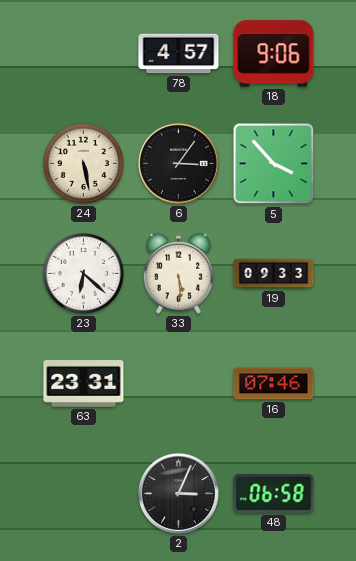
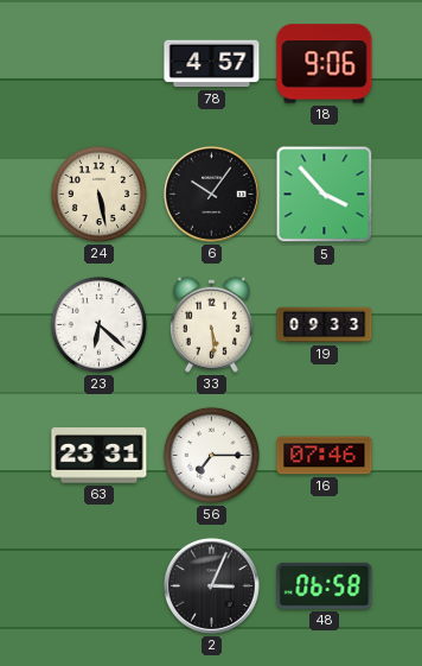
6: 3:06 -> 10:06 (211, 194)
56: none -> 7:15 (211, 455)
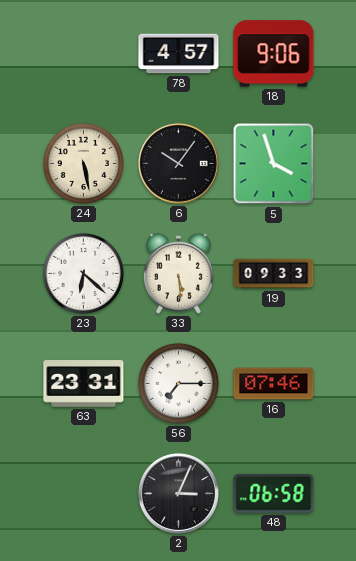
5: 3:53 -> 3:57 (274, 164)
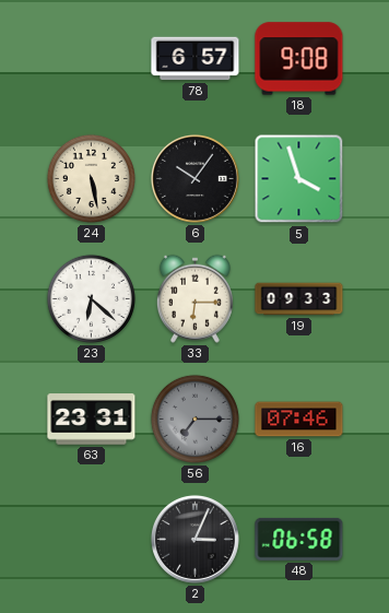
78: 4:57 -> 6:57 (196, 59)
18: 9:06 -> 9:08 (299, 59)
33: 5:29 -> 6:15 (194, 298)
56 dial: white -> grey (194, 419)
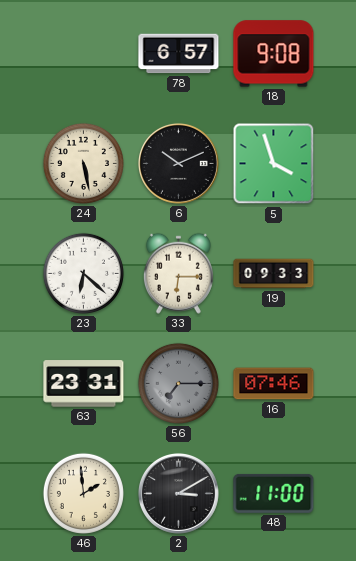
6: 10:06 -> 10:11 (178, 163)
46: none -> 1:59 (83, 493)
2: 3:04 -> 3:10 (178, 493)
48: 06:58 -> 11:00 (274, 493)
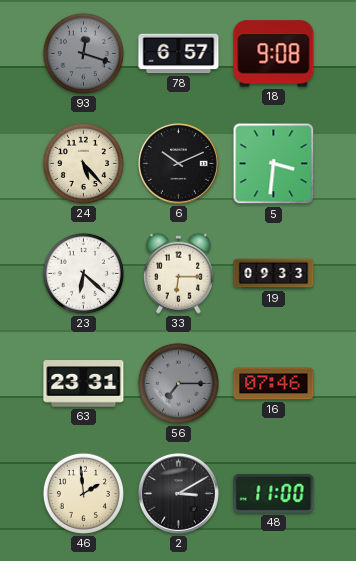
93: none -> 12:18 (83, 53)
24: 5:28 -> 5:23 (83, 163)
5: 3:57 -> 3:31 (274, 164)
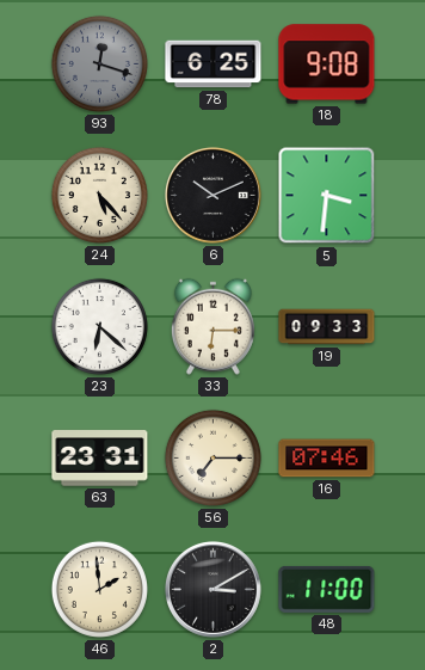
78: 6:57 -> 6:25 (214, 64)
56 dial: grey -> cream (213, 457)
